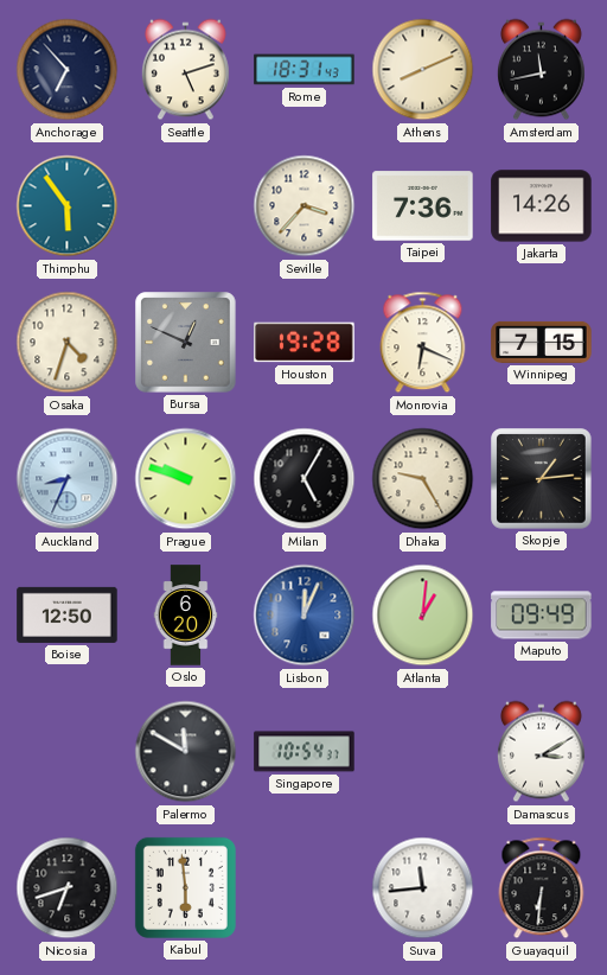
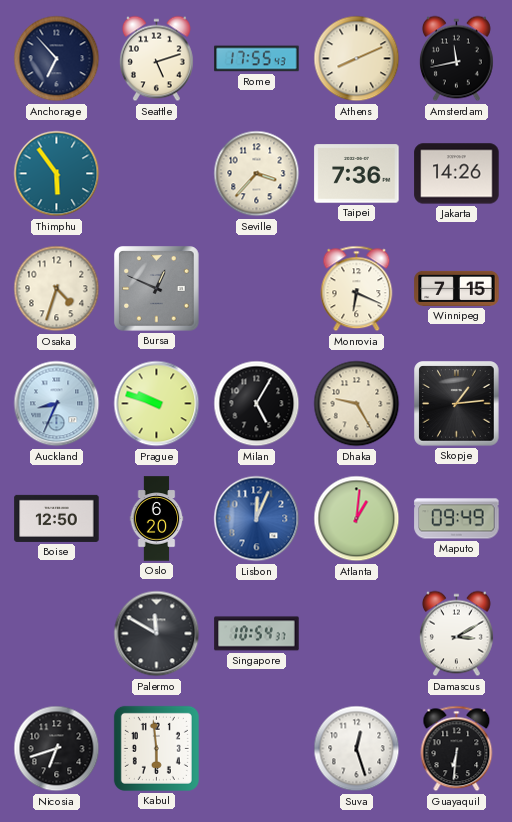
Rome: 18:31 -> 17:55 (257, 59)
Houston: 19:28 -> none (305, 343)
Suva: 11:44 -> 12:27 (357, 749)
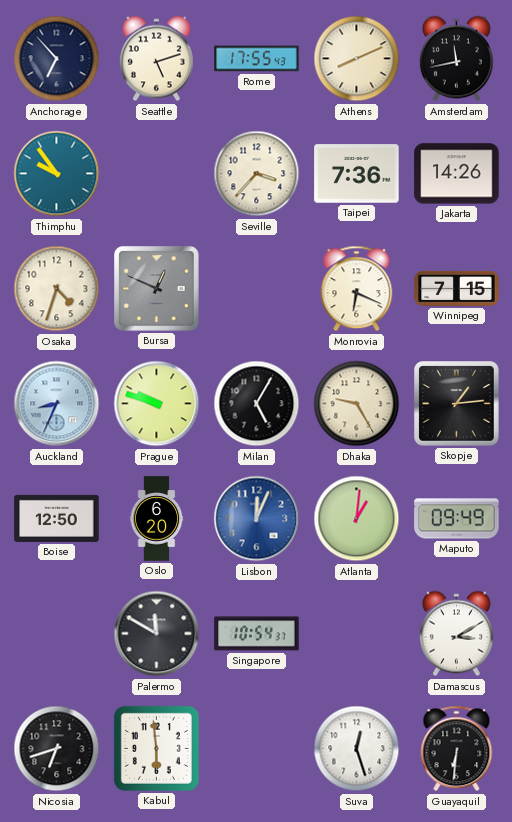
Thimphu: 5:54 -> 9:54 (57, 174)
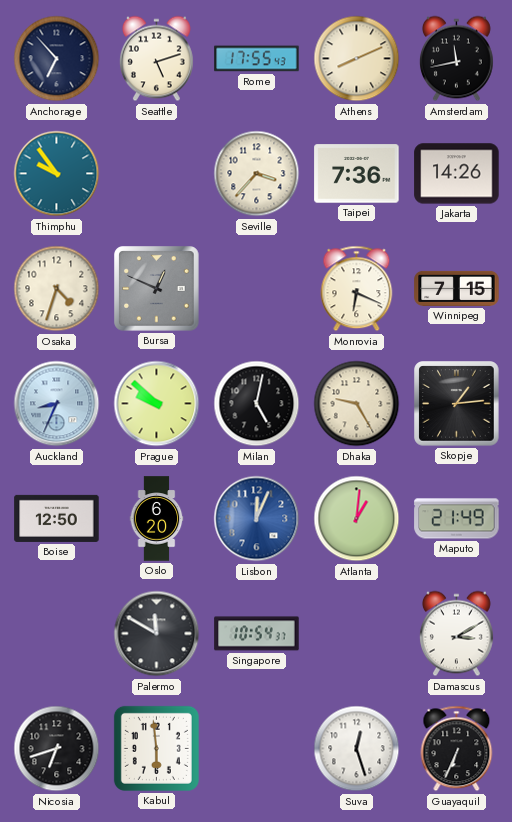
Prague: 9:48 -> 9:52 (157, 404)
Milan: 5:05 -> 5:02 (257, 404)
Maputo: 09:49 -> 21:49 (457, 519)
Guayaquil: 6:31 -> 6:34 (457, 749)
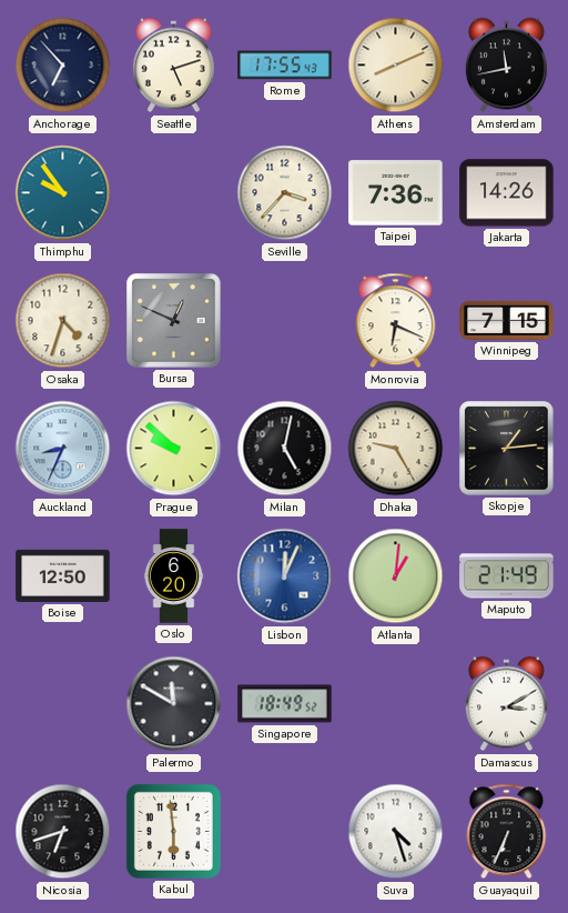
Singapore: 10:54 -> 18:49 (285, 704)
Suva: 12:27 -> 4:27 (396, 832)
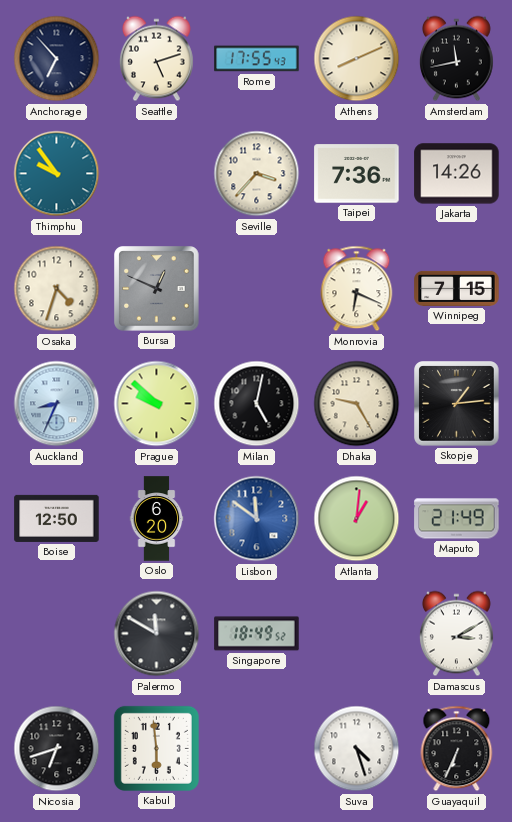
Lisbon: 12:04 -> 11:51 (257, 519)
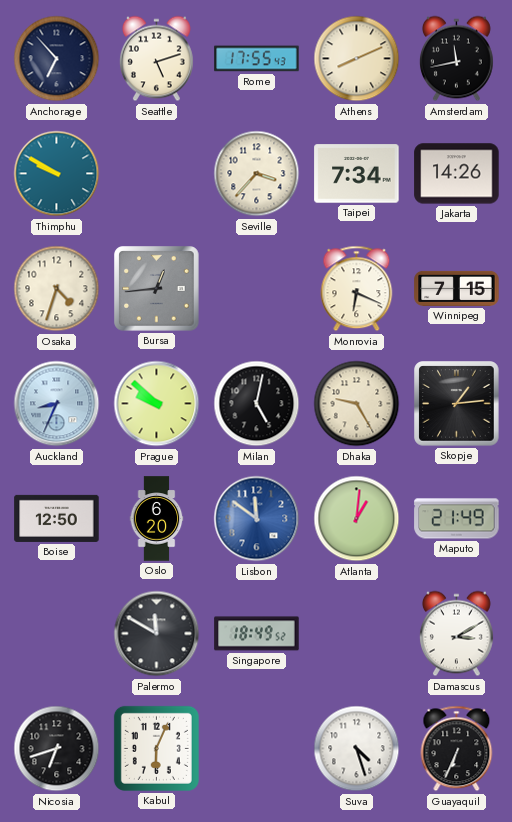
Thimphu: 9:54 -> 9:50 (57, 174)
Taipei: 7:36 -> 7:34 (357, 174)
Bursa: 12:49 -> 12:44 (157, 289)
Kabul: 5:59 -> 6:04 (156, 748)
